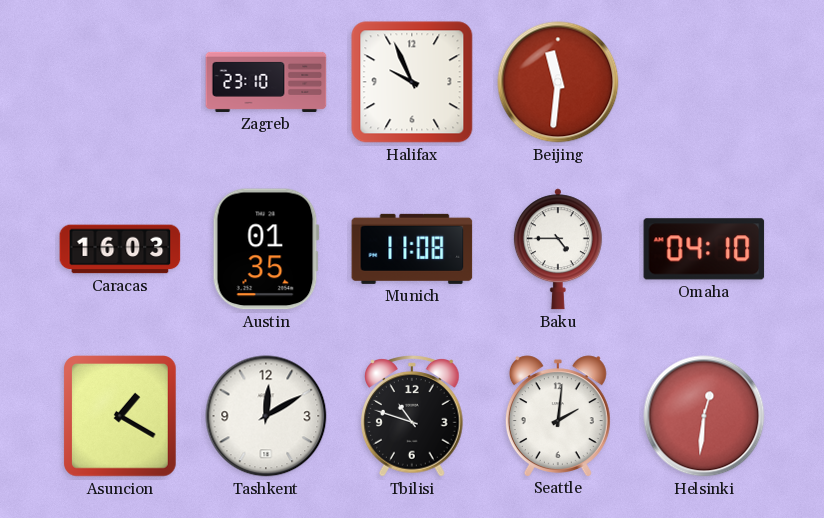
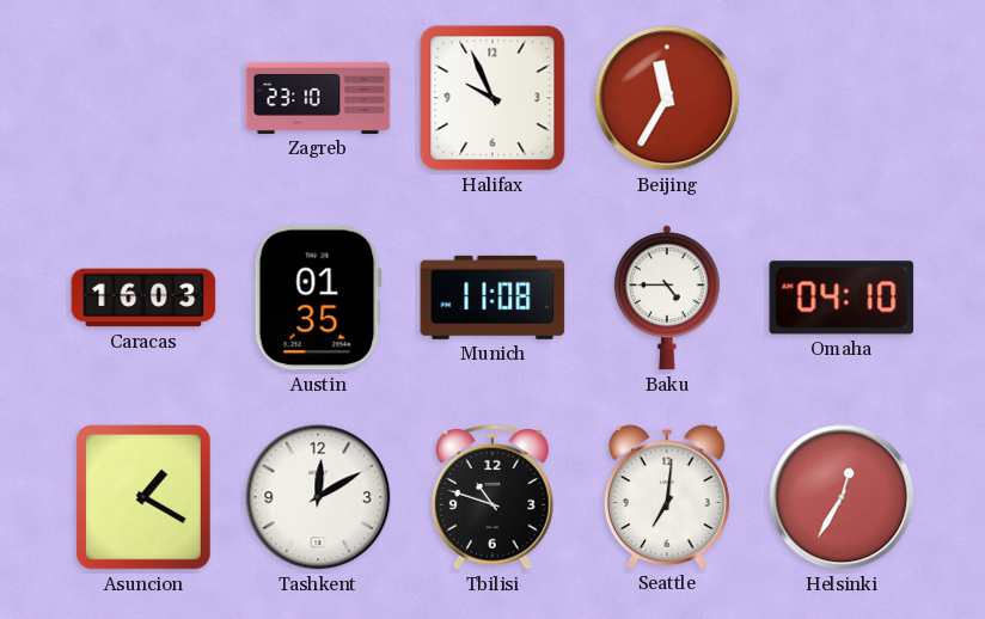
Beijing: 11:31 -> 11:35 (667, 98)
Seattle: 2:01 -> 7:01 (667, 497)
Helsinki: 12:31 -> 12:35 (842, 497)
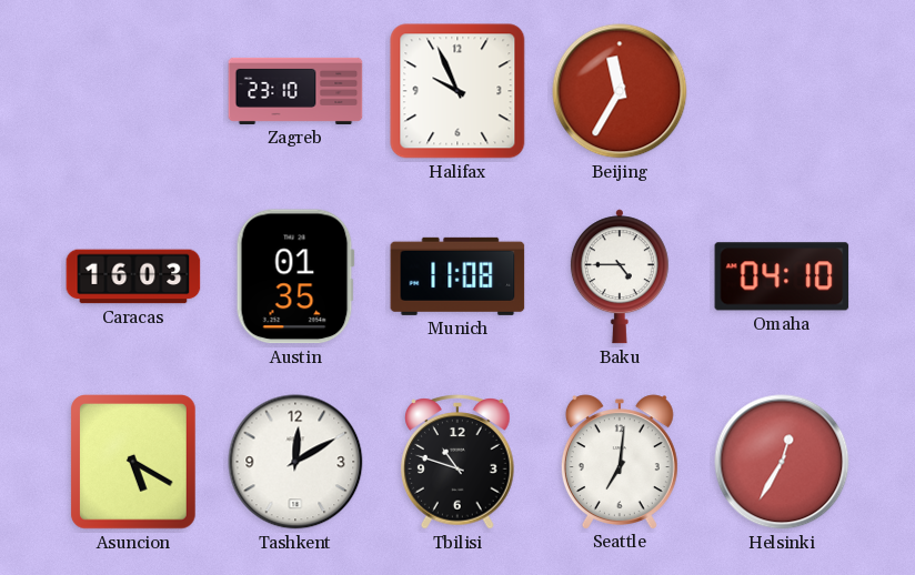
Asuncion: 1:20 -> 5:20 (134, 463)
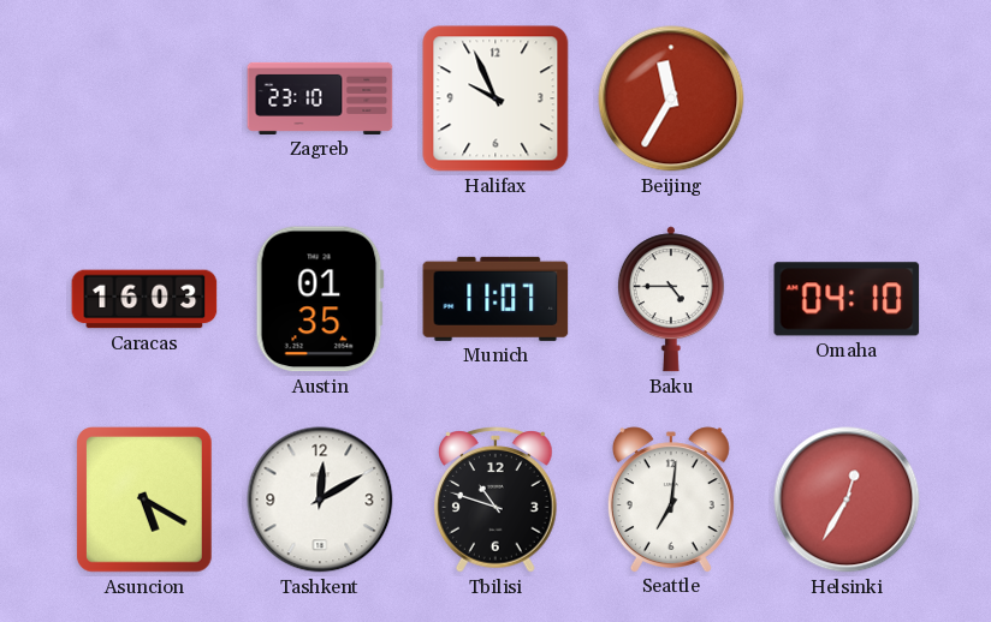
Munich: 11:08 -> 11:07 (495, 299)
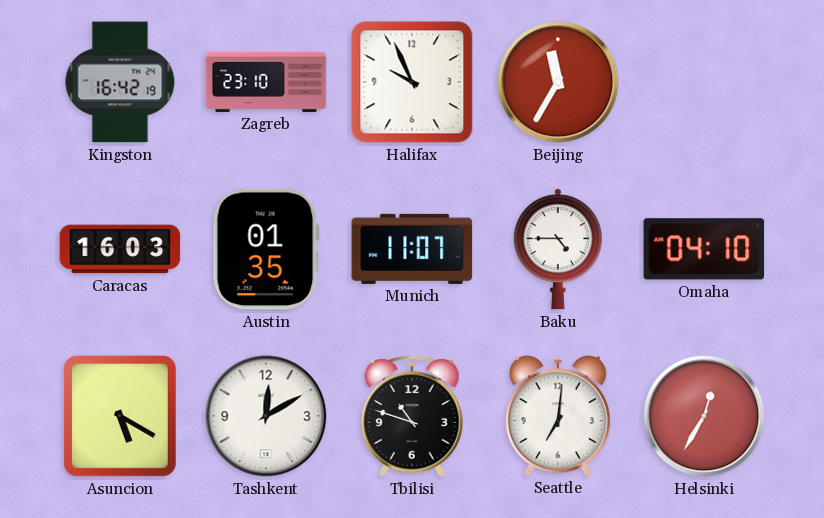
Kingston: none -> 16:42 (120, 82)
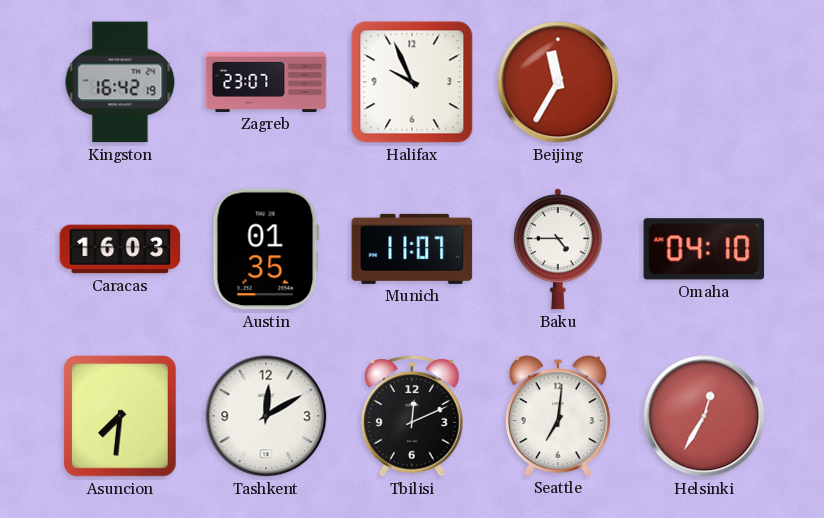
Zagreb: 23:10 -> 23:07 (266, 82)
Asuncion: 5:20 -> 7:31 (121, 417)
Tbilisi: 10:48 -> 12:11 (413, 416)
